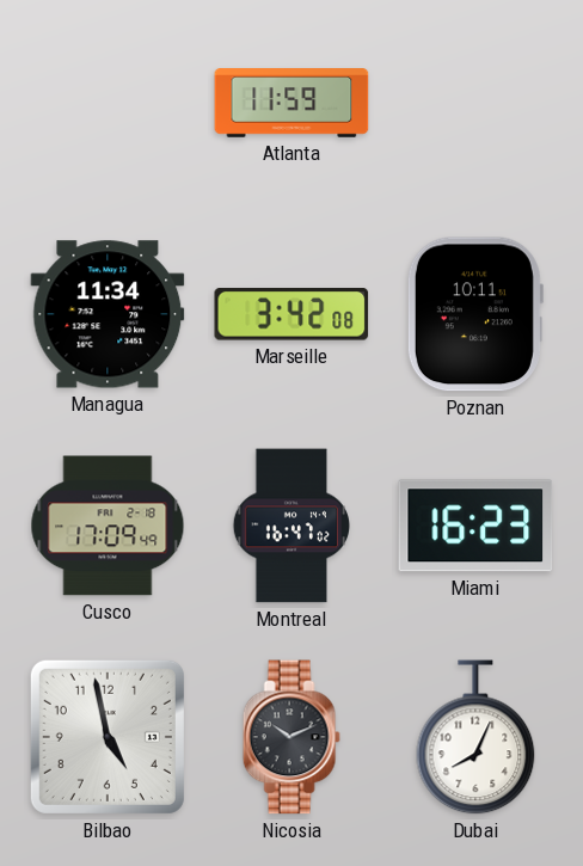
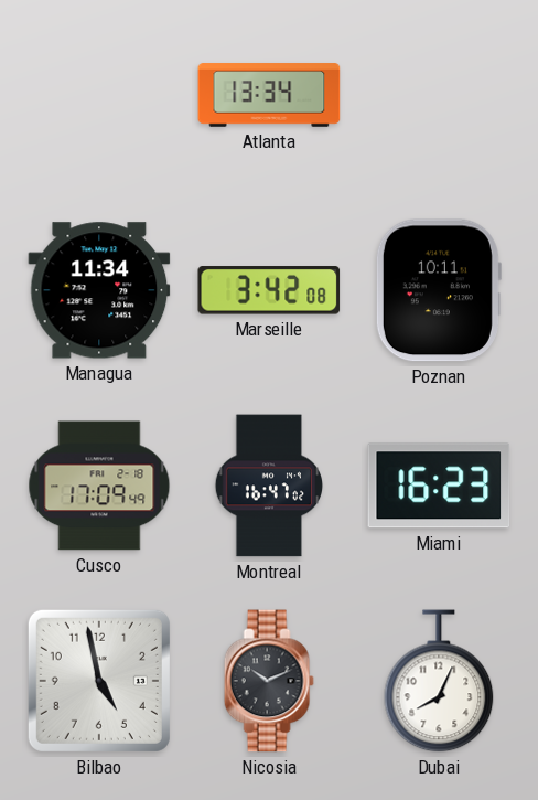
Atlanta: 11:59 -> 13:34 (269, 95)
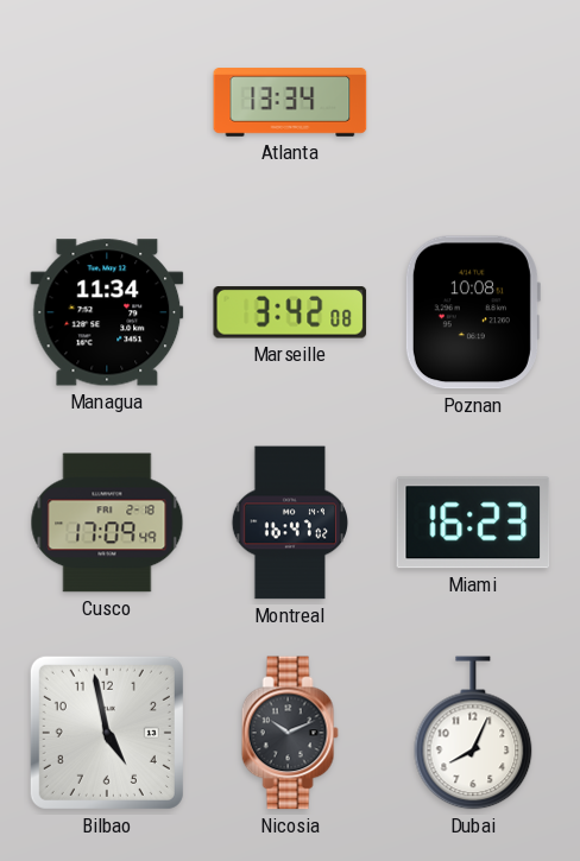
Poznan: 10:11 -> 10:08 (472, 312)
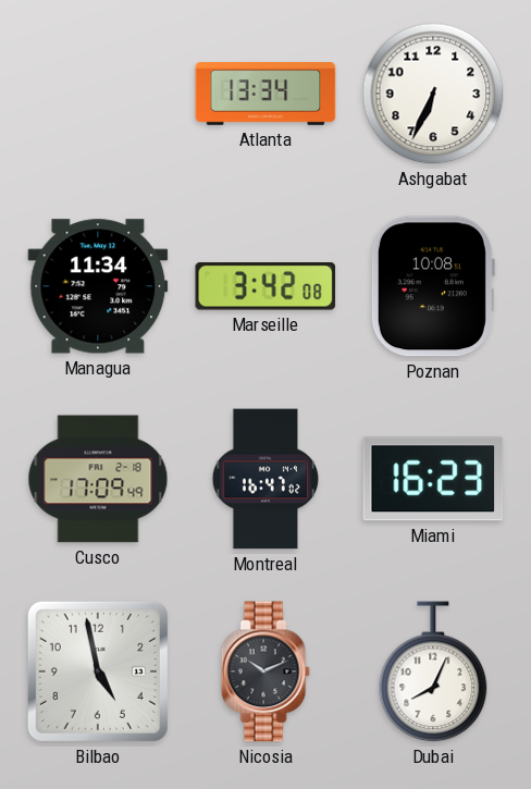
Ashgabat: none -> 6:34 (433, 94)
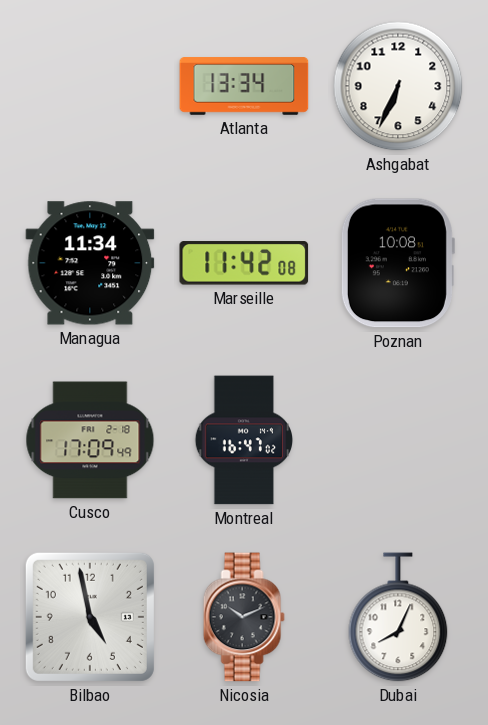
Marseille: 3:42 -> 11:42 (244, 263)
Miami: 16:23 -> none (433, 479)
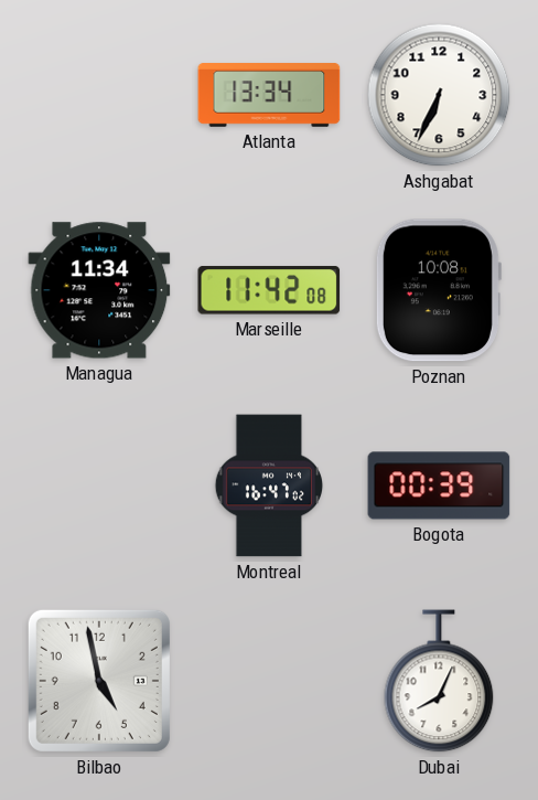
Cusco: 17:09 -> none (90, 440)
Bogota: none -> 00:39 (439, 486)
Nicosia: 10:11 -> none (244, 617)
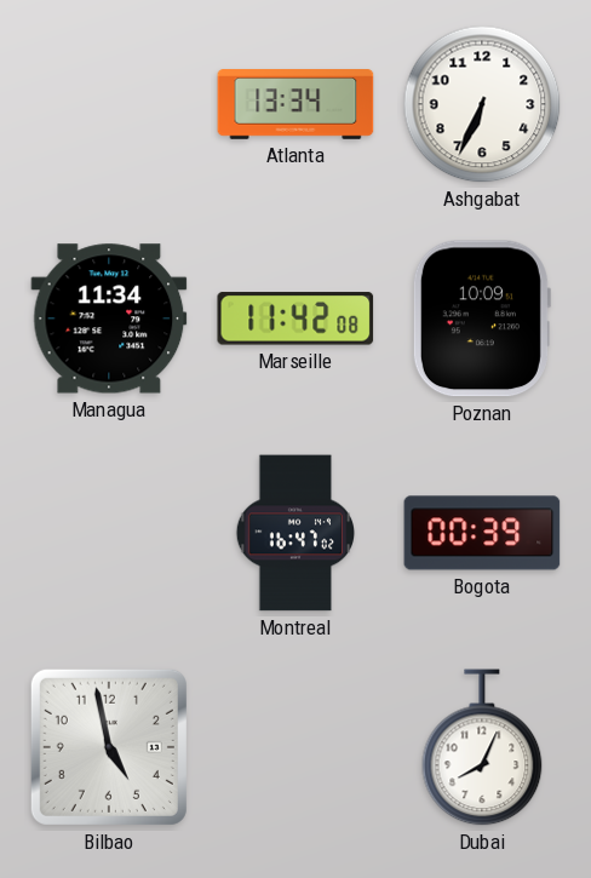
Poznan: 10:08 -> 10:09 (481, 319)
